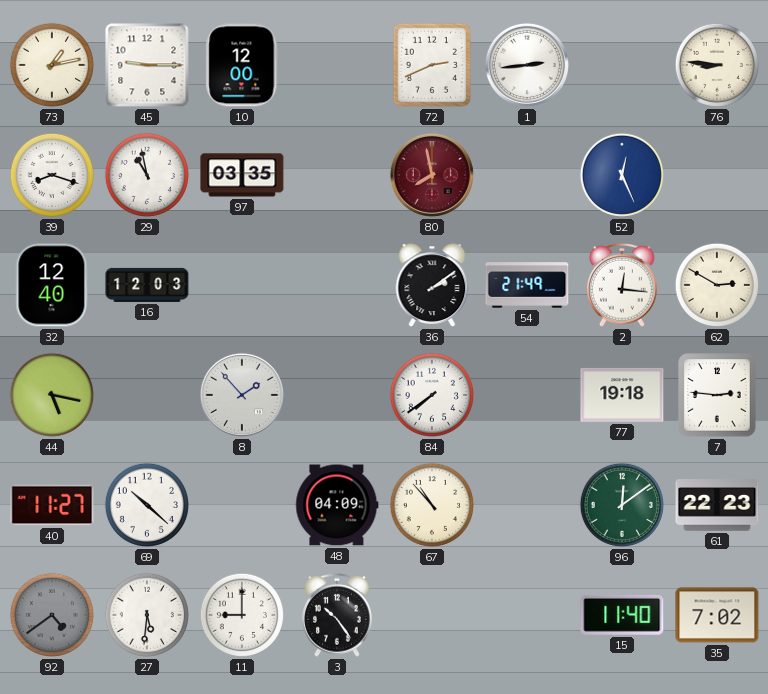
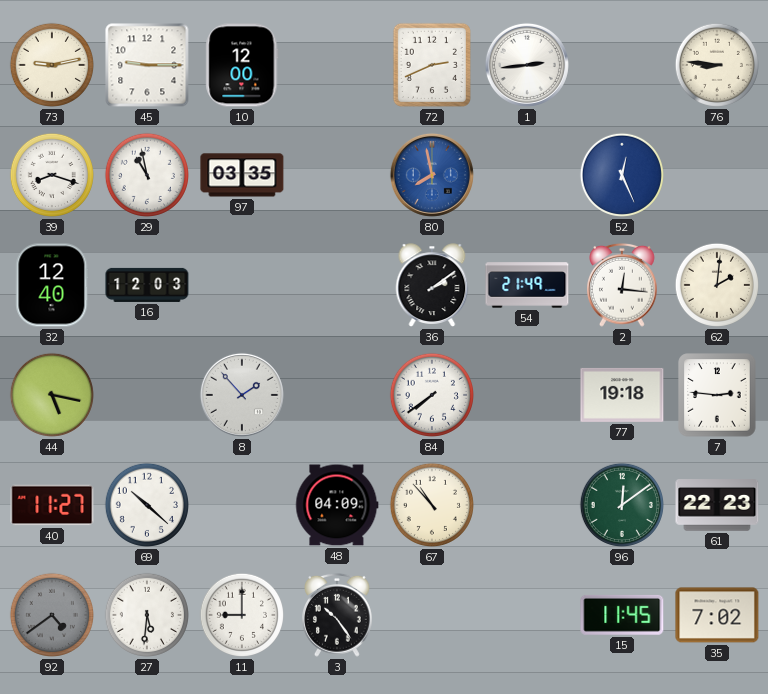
73: 1:13 -> 9:13 (52, 65)
80 dial: burgundy -> blue (432, 175)
62: 2:50 -> 2:01 (717, 285)
15: 11:40 -> 11:45 (622, 615)
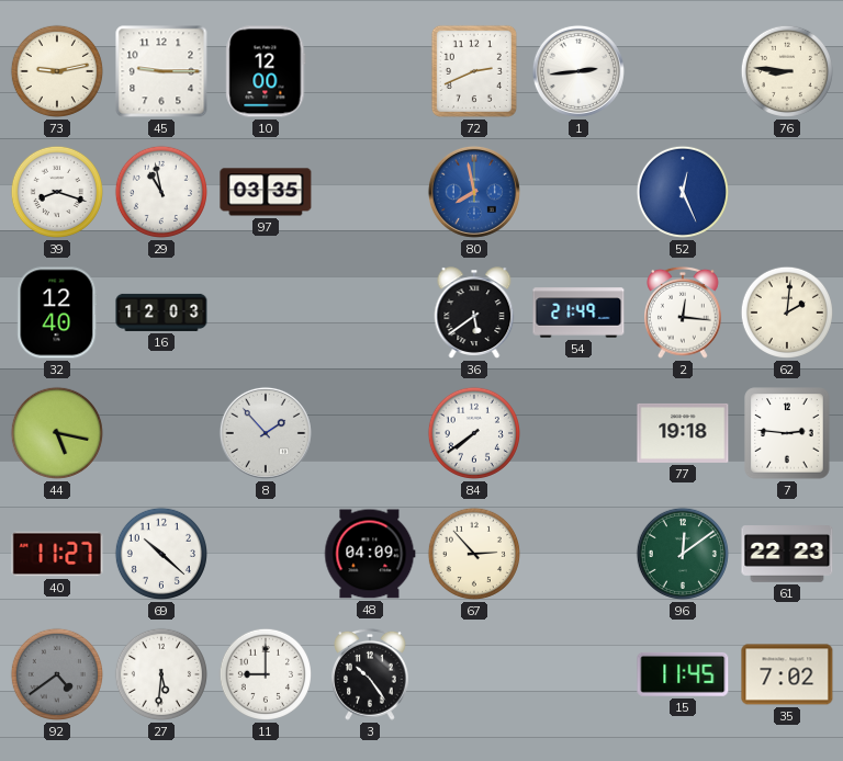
36: 2:09 -> 5:39 (474, 313)
67: 10:53 -> 2:53 (474, 554)
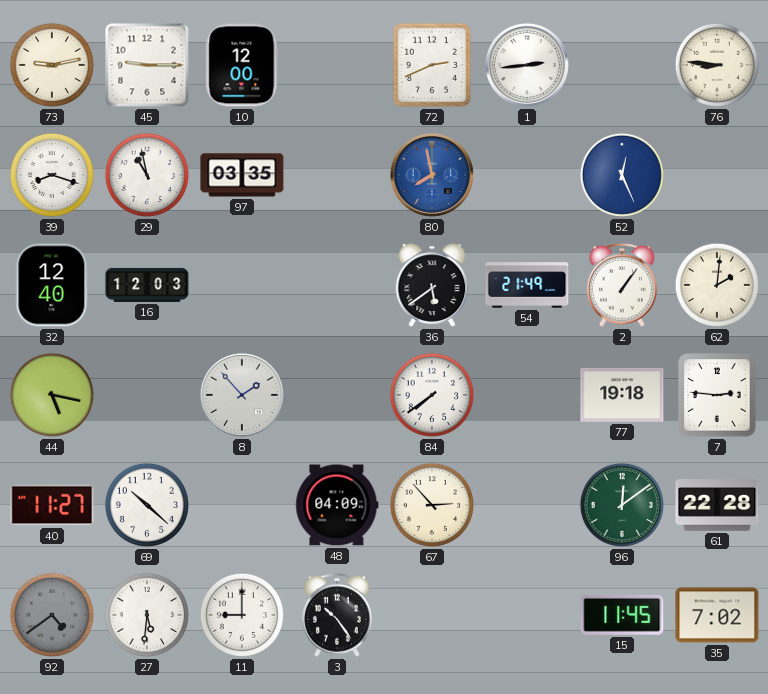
2: 12:16 -> 1:06 (623, 285)
61: 22:23 -> 22:28 (717, 505)
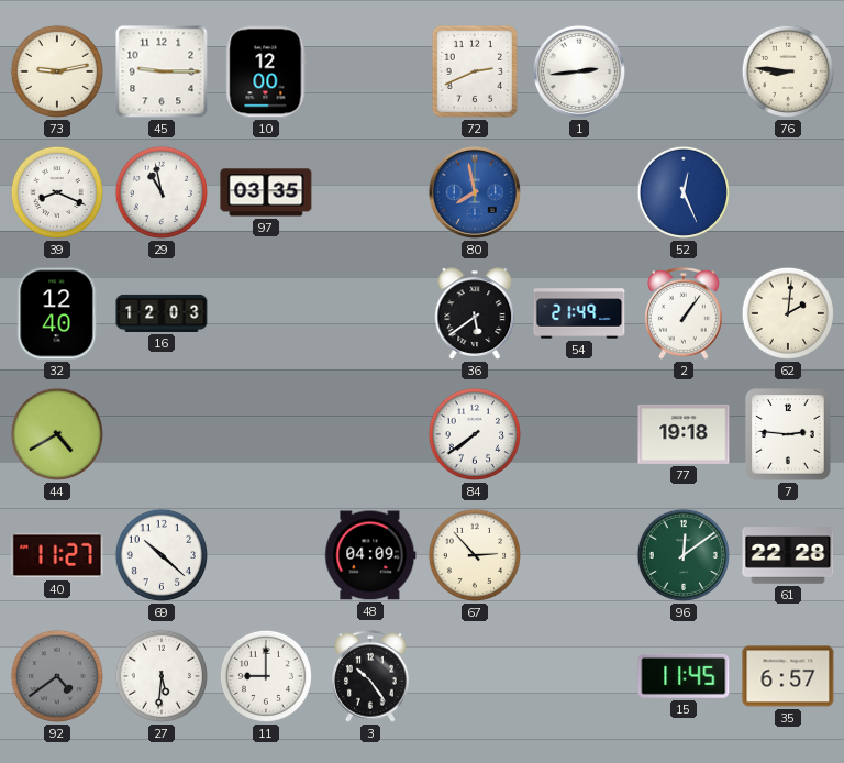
39: 8:18 -> 8:19 (57, 192)
44: 5:17 -> 4:40 (57, 434)
8: 1:53 -> none (242, 395)
35: 7:02 -> 6:57 (788, 676)
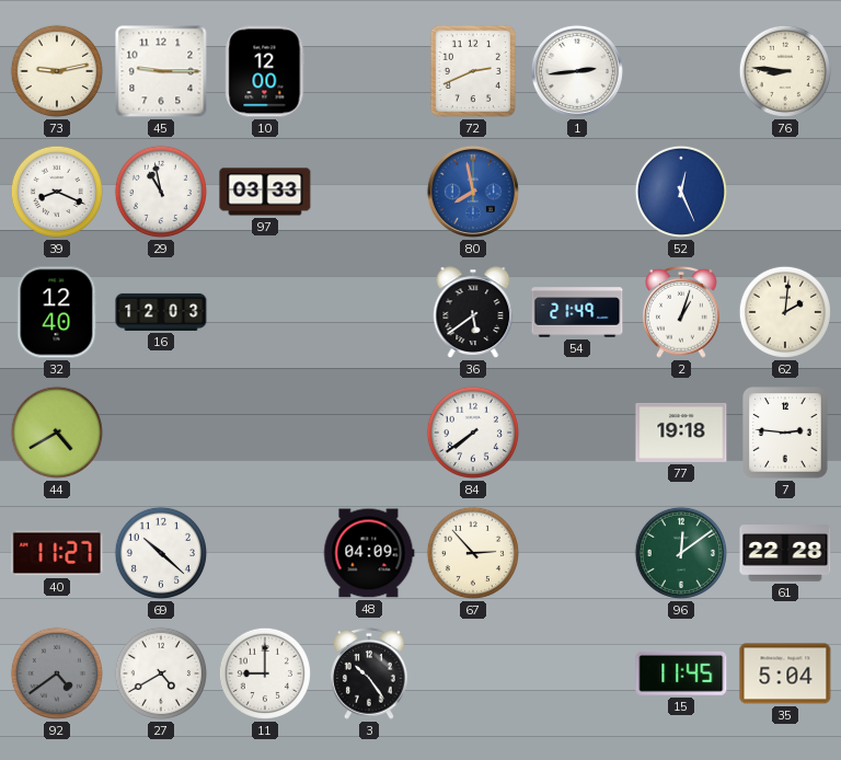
97: 03:35 -> 03:33 (265, 192)
2: 1:06 -> 1:03 (682, 312)
27: 5:31 -> 4:40 (161, 673)
35: 6:57 -> 5:04 (785, 673)
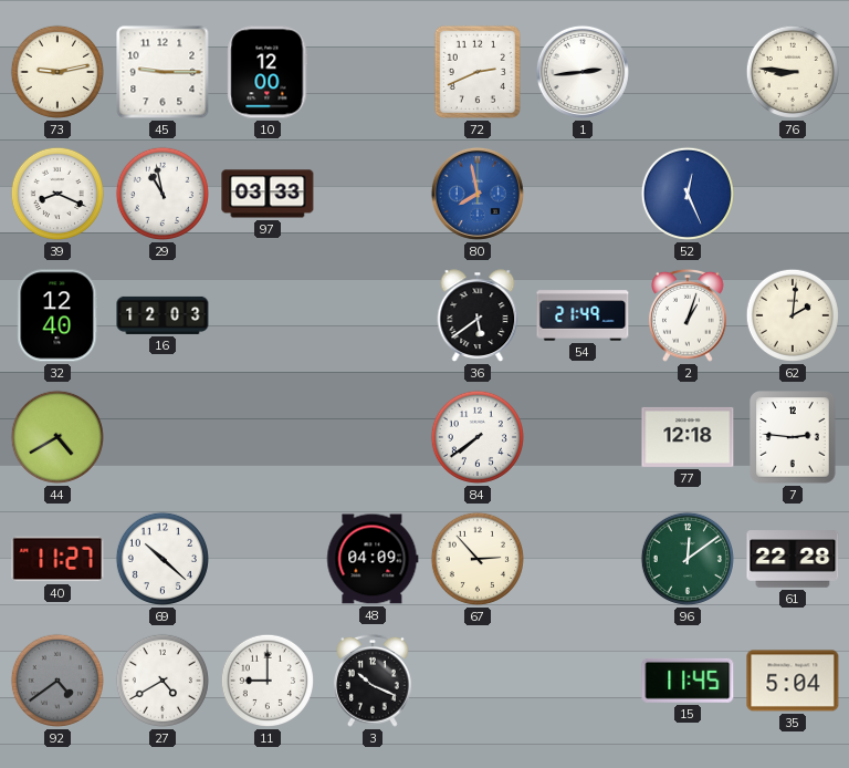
77: 19:18 -> 12:18 (688, 437)
3: 10:24 -> 10:19 (374, 681)
